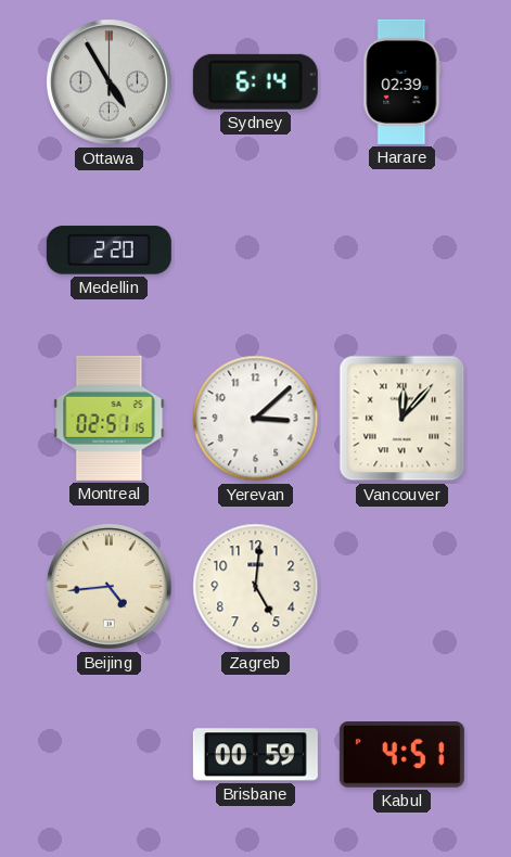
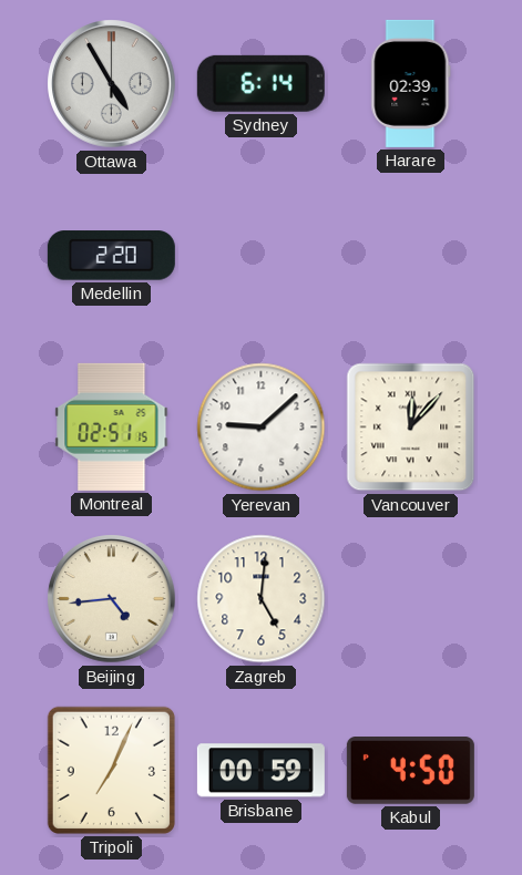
Yerevan: 3:08 -> 9:08 (262, 428)
Tripoli: none -> 7:04 (111, 770)
Kabul: 4:51 -> 4:50 (410, 771)
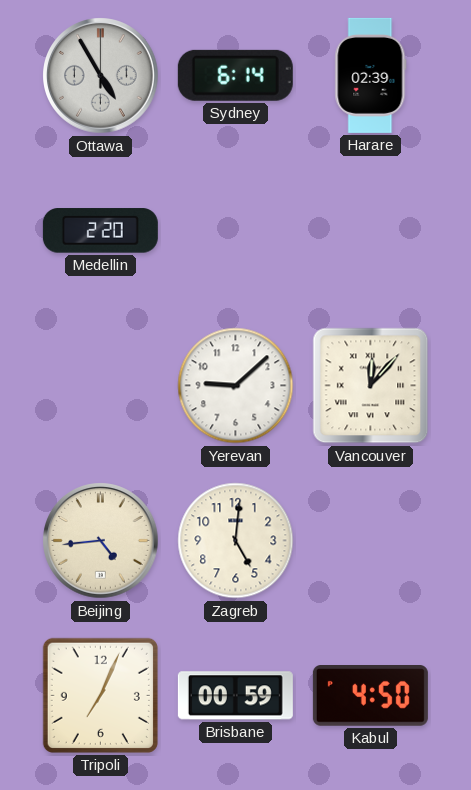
Montreal: 02:51 -> none (112, 426)
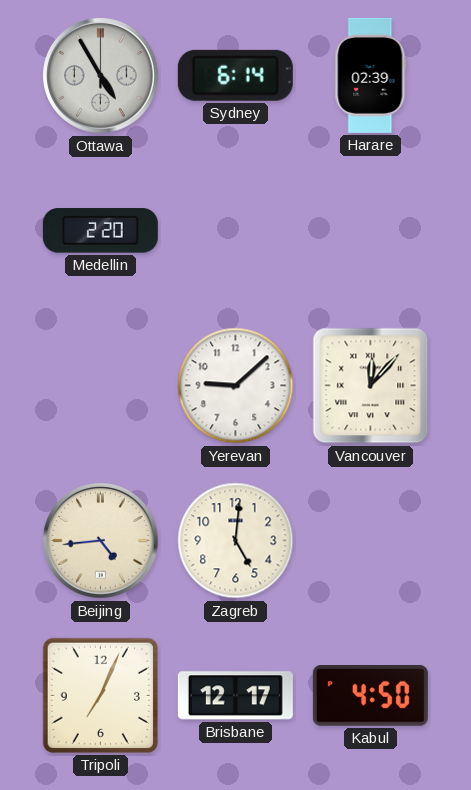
Brisbane: 00:59 -> 12:17 (235, 696)
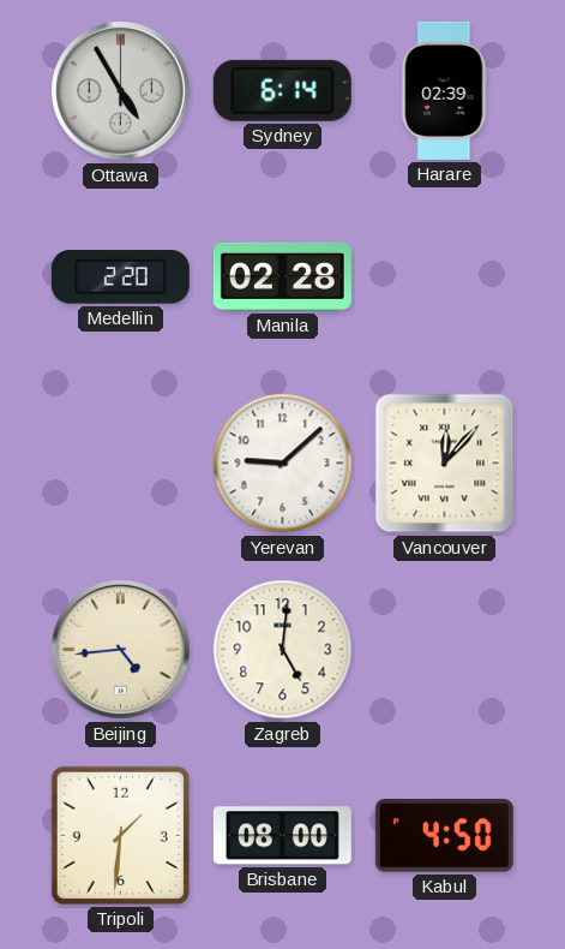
Manila: none -> 02:28 (282, 276)
Tripoli: 7:04 -> 1:31 (120, 835)
Brisbane: 12:17 -> 08:00 (282, 836)
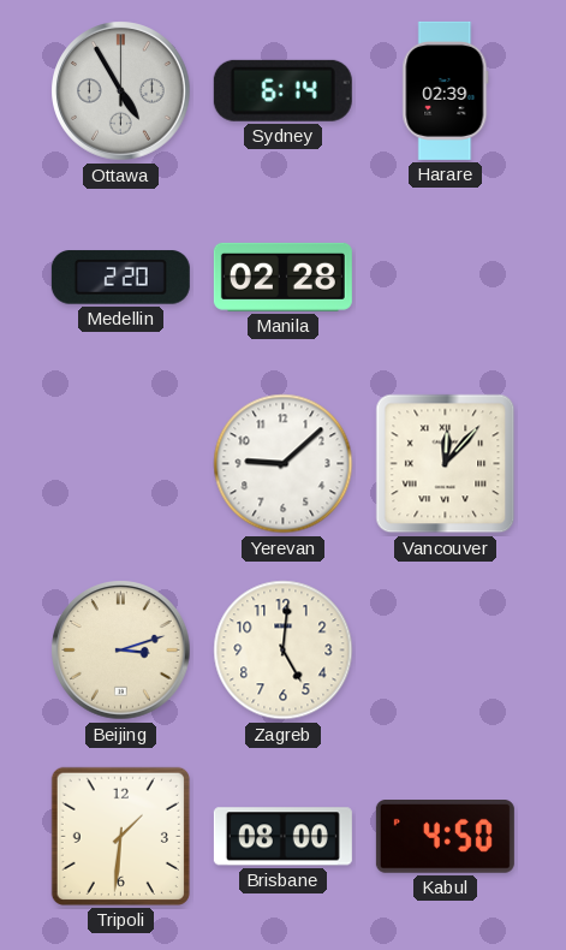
Beijing: 4:44 -> 3:12 (121, 651)
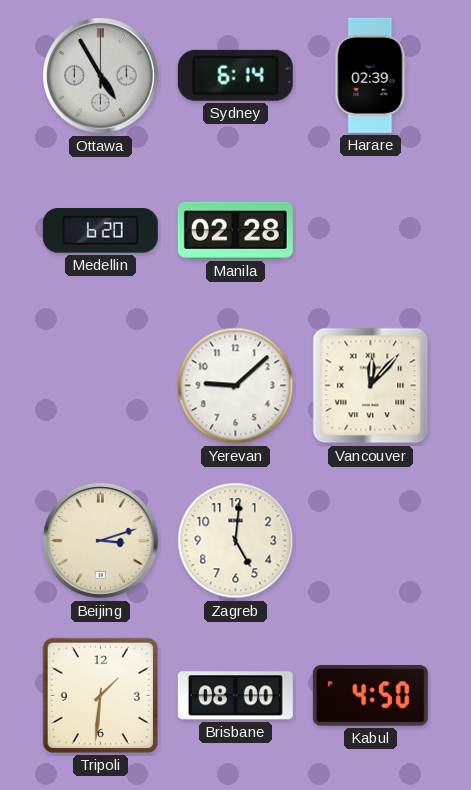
Medellin: 2:20 -> 6:20 (100, 231)
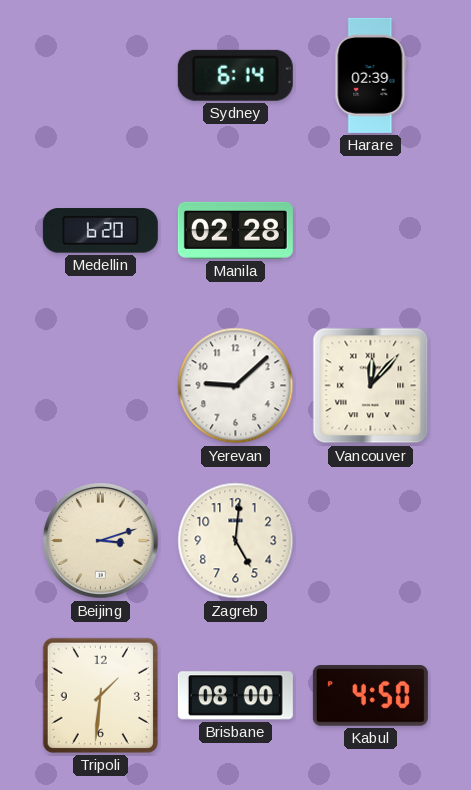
Ottawa: 4:55 -> none (101, 76)
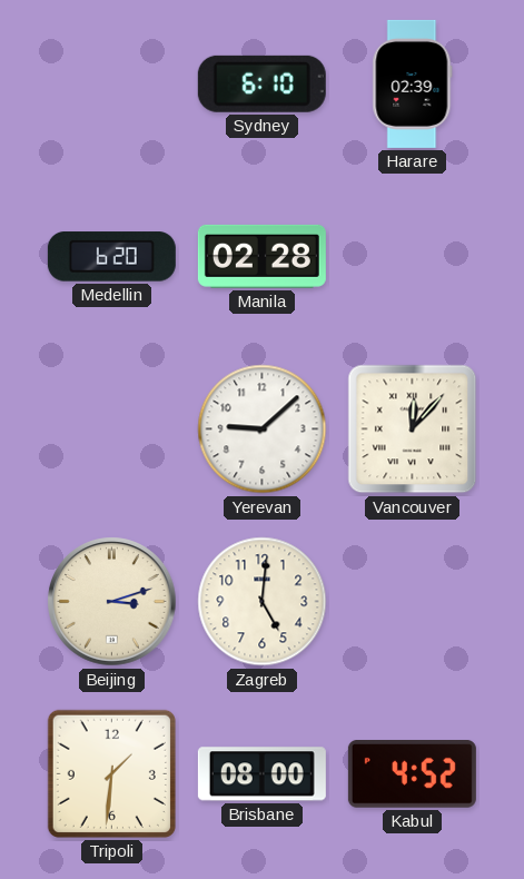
Sydney: 6:14 -> 6:10 (261, 83)
Kabul: 4:50 -> 4:52 (412, 774)
